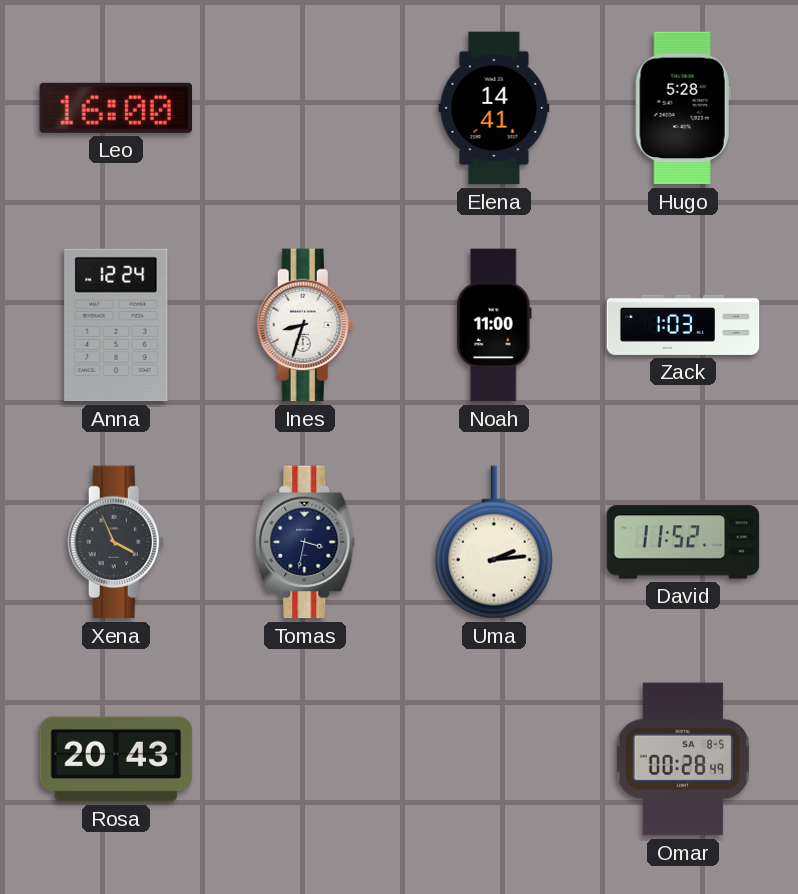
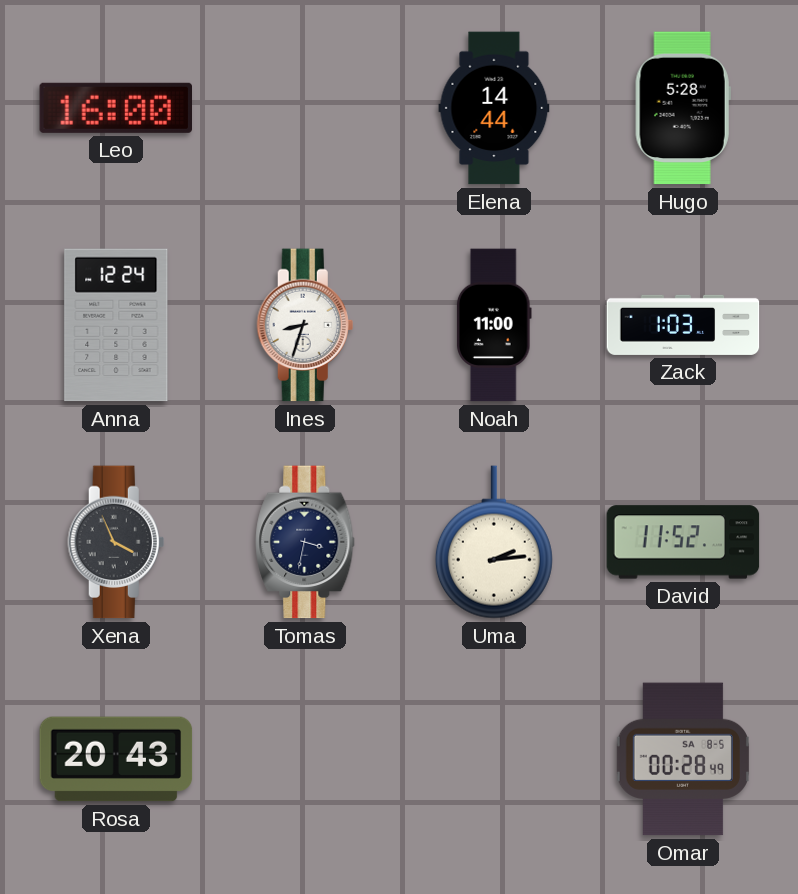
Elena: 14:41 -> 14:44 (494, 108)
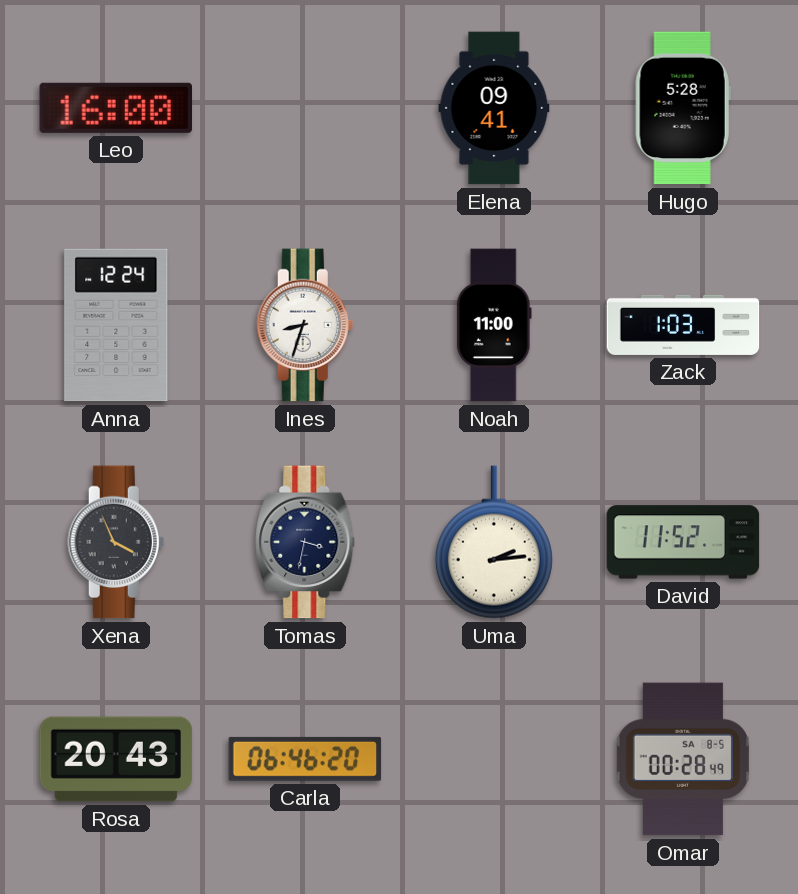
Elena: 14:44 -> 09:41 (494, 108)
Carla: none -> 06:46 (305, 759)
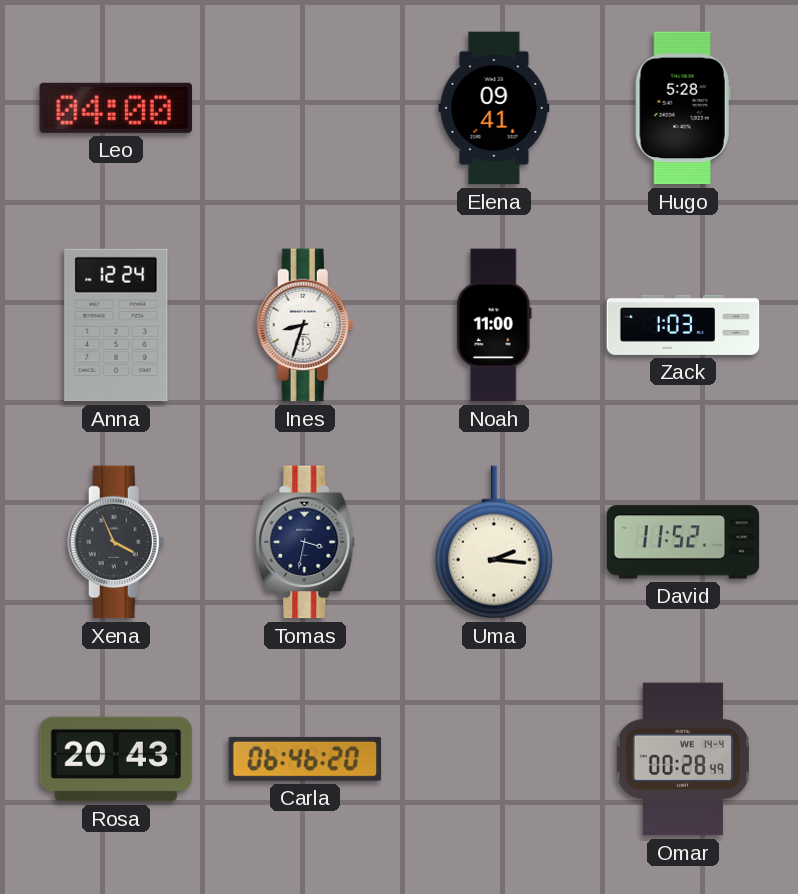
Leo: 16:00 -> 04:00 (115, 108)
Uma: 2:14 -> 2:16 (494, 542)
Omar date: SA 8-5 -> WE 14-4 (683, 759)
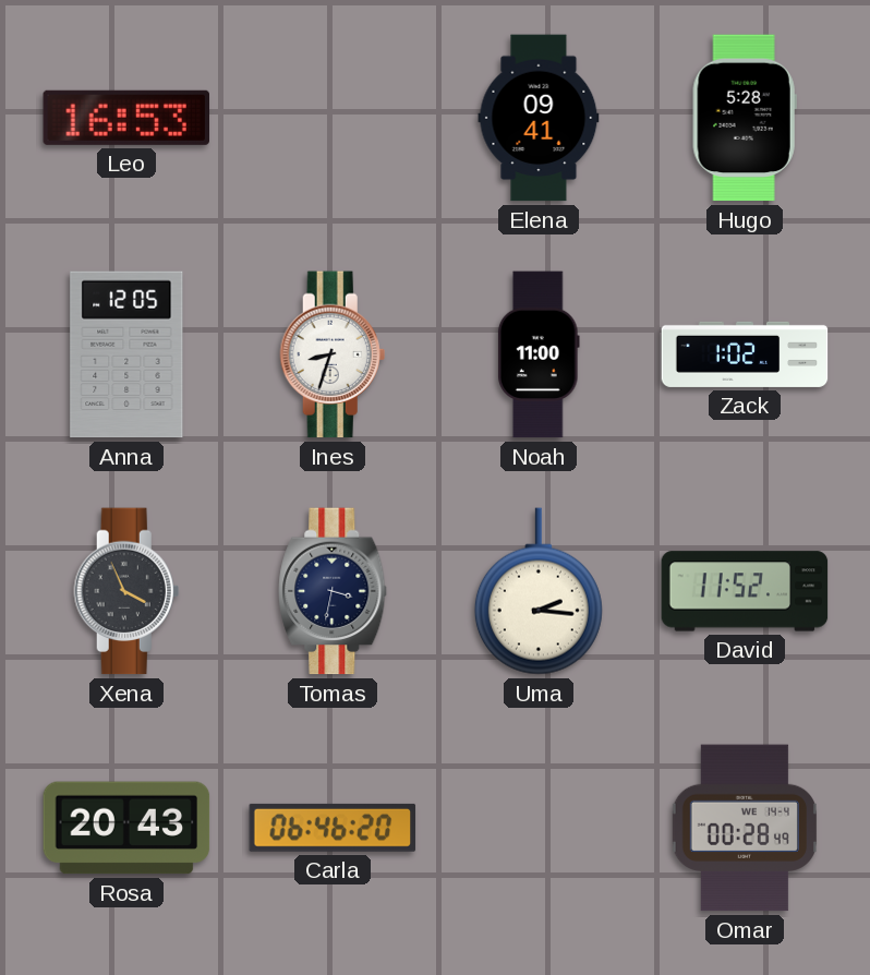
Leo: 04:00 -> 16:53 (125, 118)
Anna: 12:24 -> 12:05 (126, 354)
Zack: 1:03 -> 1:02 (745, 354)
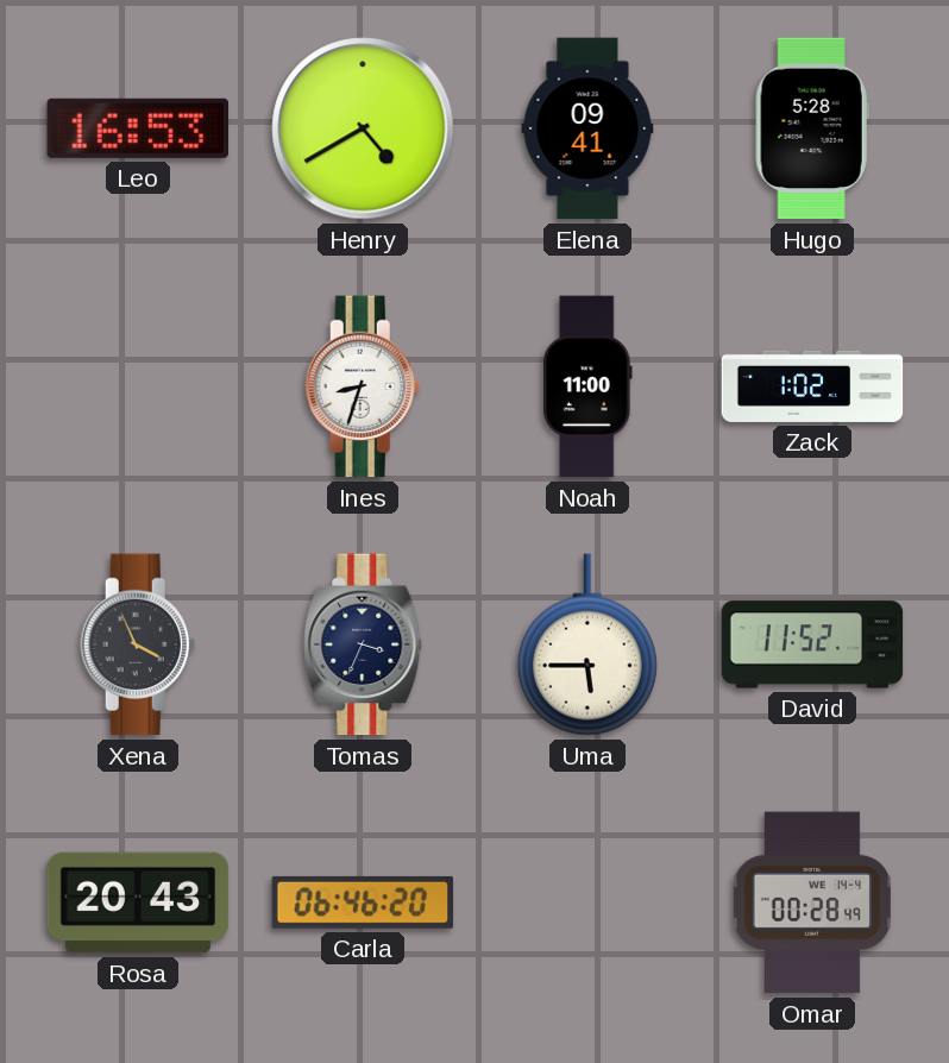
Henry: none -> 4:40 (363, 128)
Anna: 12:05 -> none (126, 354)
Tomas: 3:32 -> 3:34 (363, 644)
Uma: 2:16 -> 5:45 (587, 644)
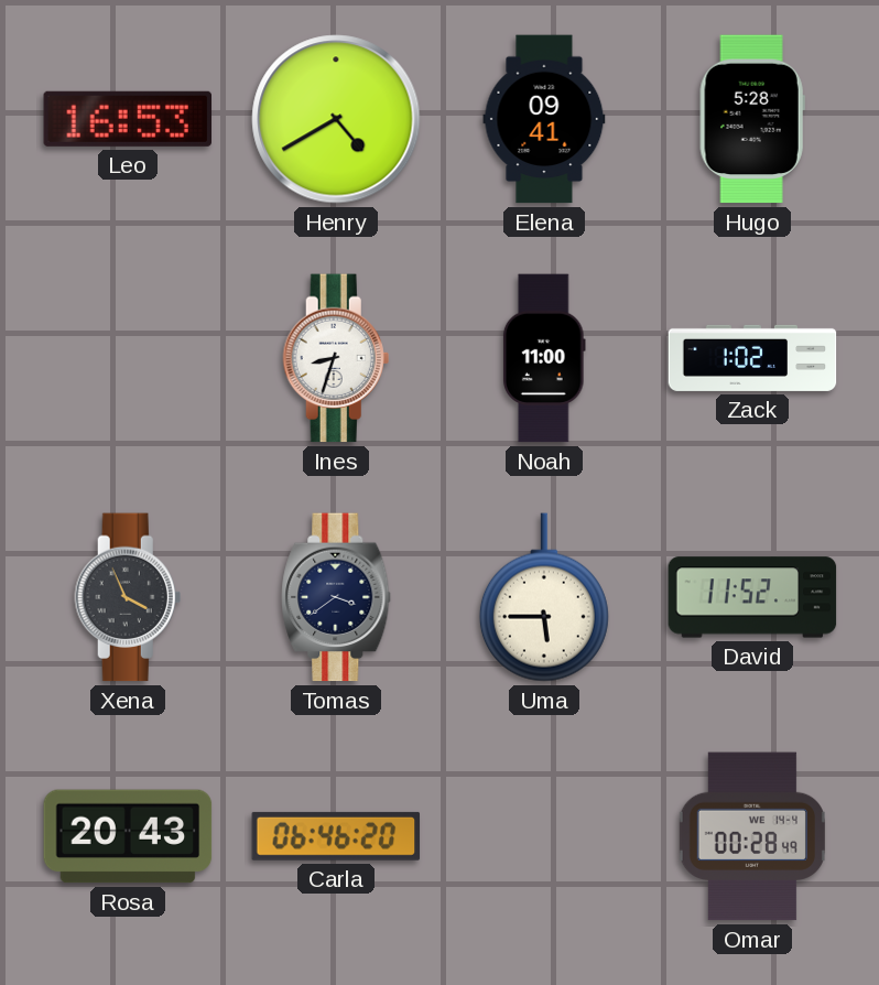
Tomas: 3:34 -> 3:39 (336, 597)
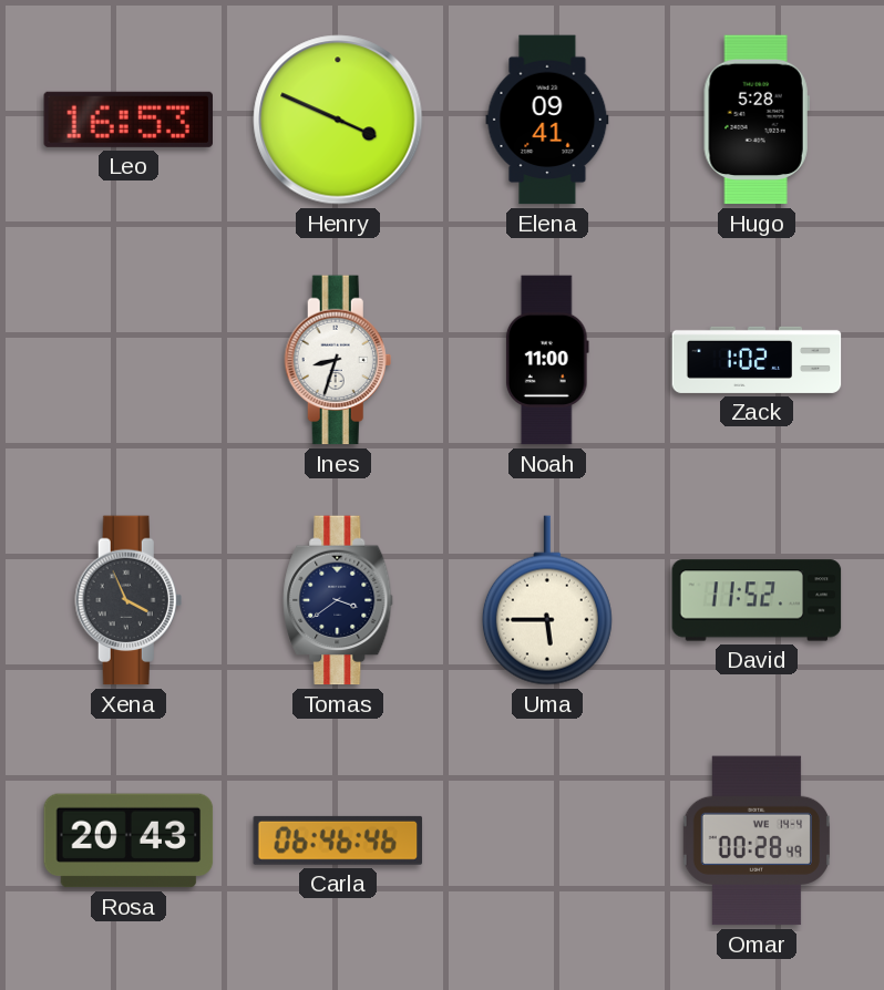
Henry: 4:40 -> 3:49 (338, 120)
Carla: 06:46:20 -> 06:46:46 (338, 841)
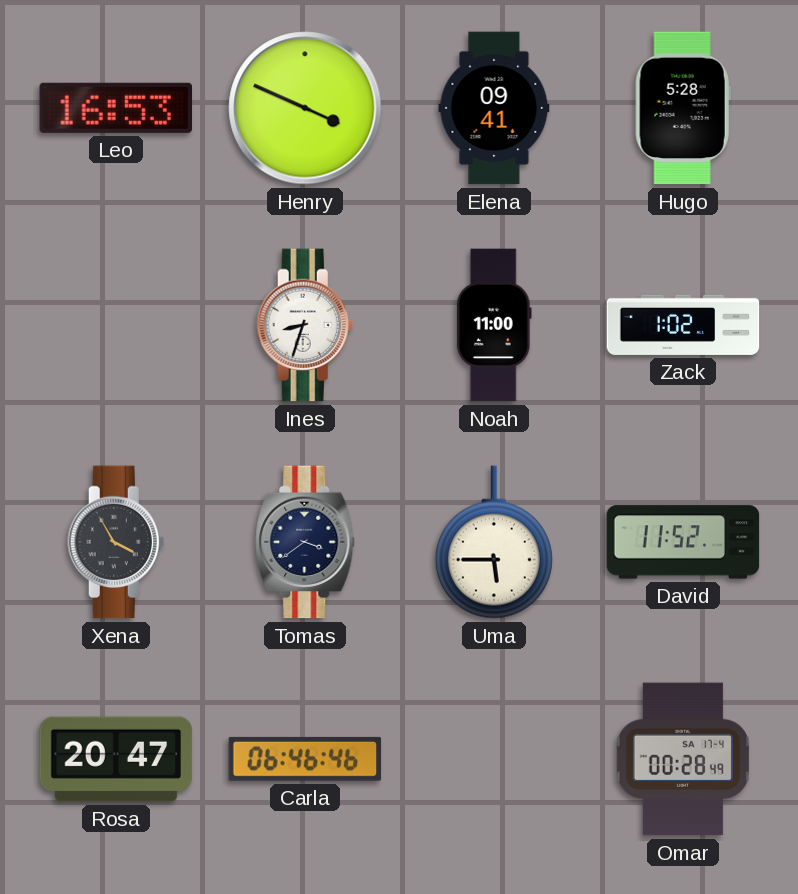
Xena: 3:56 -> 3:55 (116, 542)
Rosa: 20:43 -> 20:47 (116, 759)
Omar date: WE 14-4 -> SA 17-4 (683, 759)
